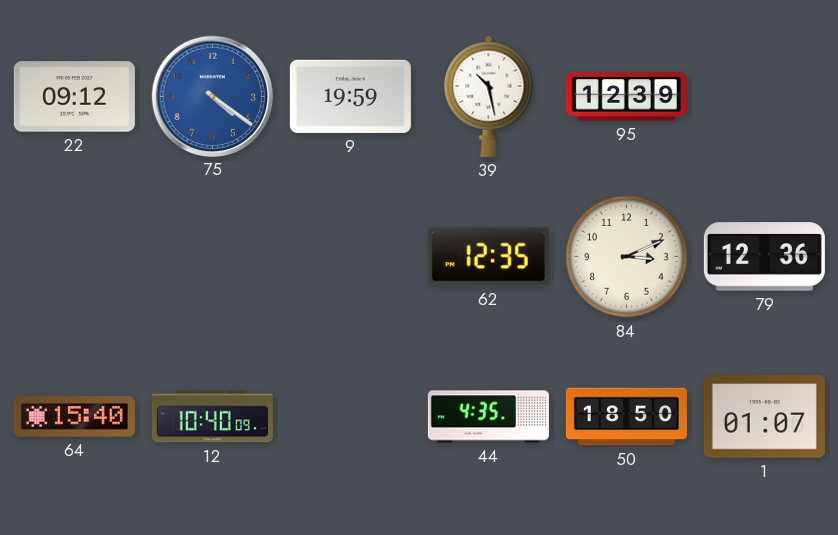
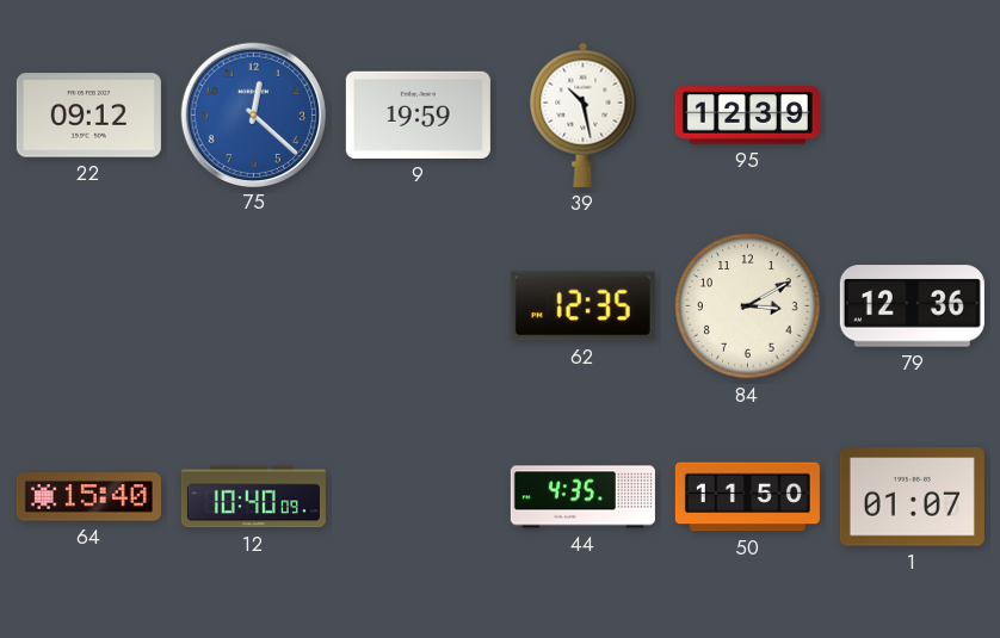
75: 4:21 -> 12:22 (253, 114)
84: 3:11 -> 3:10 (748, 306)
50: 18:50 -> 11:50 (747, 497)
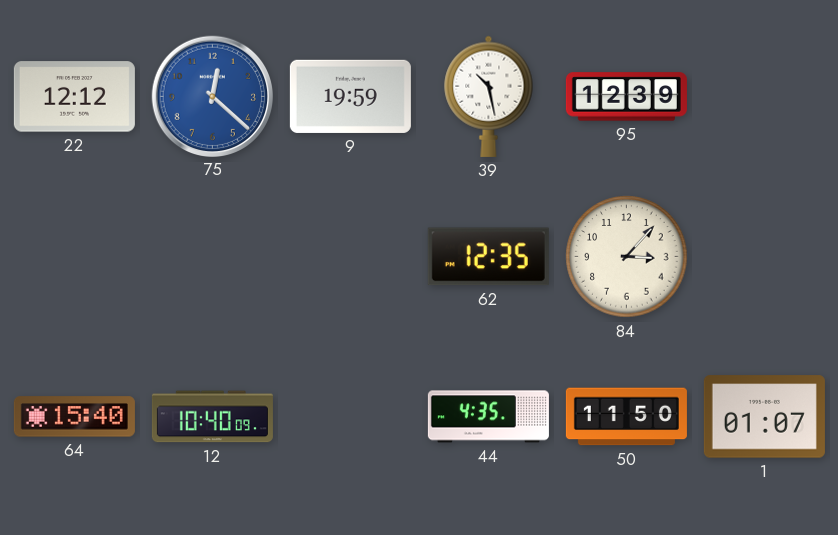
22: 09:12 -> 12:12 (74, 97)
84: 3:10 -> 3:07 (627, 257)
79: 12:36 -> none (912, 306)
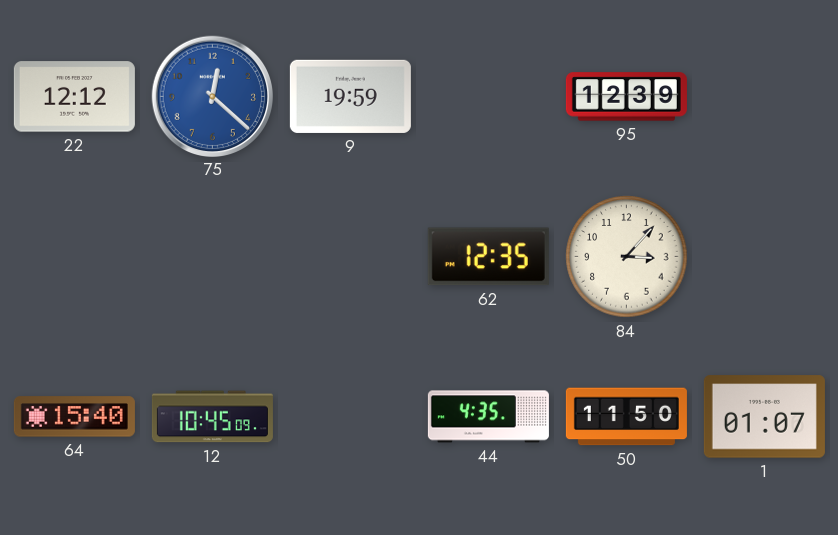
39: 10:28 -> none (489, 96)
12: 10:40 -> 10:45 (212, 417)
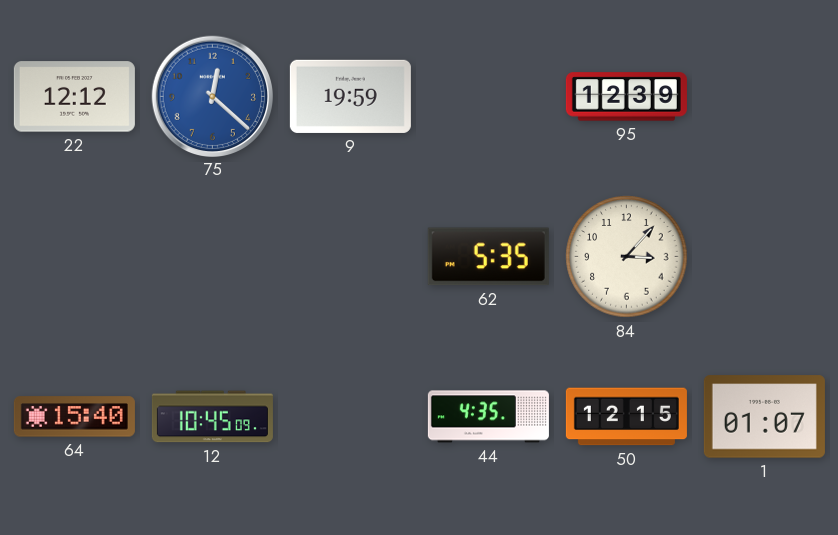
62: 12:35 -> 5:35 (488, 257)
50: 11:50 -> 12:15 (626, 417)
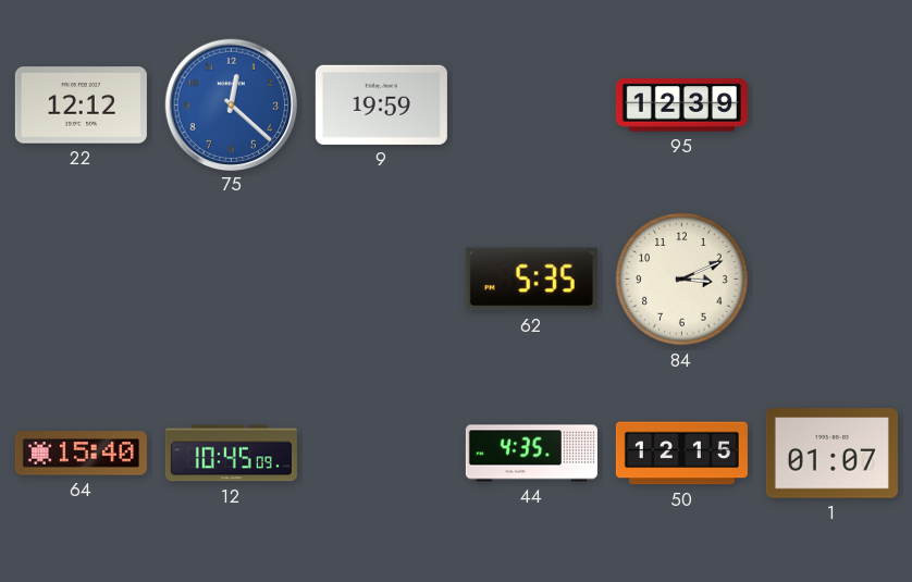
84: 3:07 -> 3:11 (682, 280)
